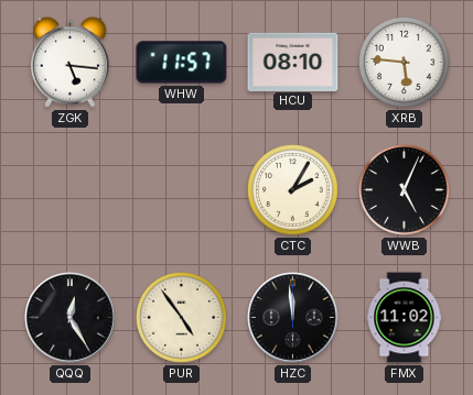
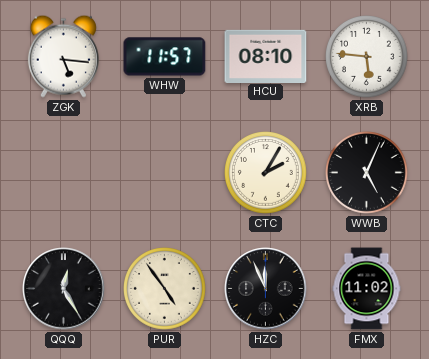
HZC: 11:59 -> 11:56 (266, 289)
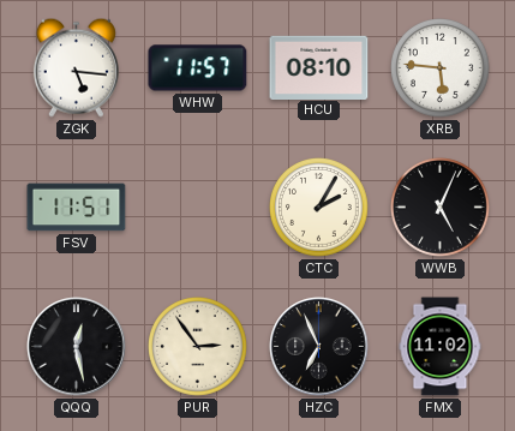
FSV: none -> 11:51 (77, 208)
QQQ: 12:25 -> 12:28 (77, 347)
PUR: 4:54 -> 2:54 (198, 347)
HZC: 11:56 -> 6:56 (319, 347)
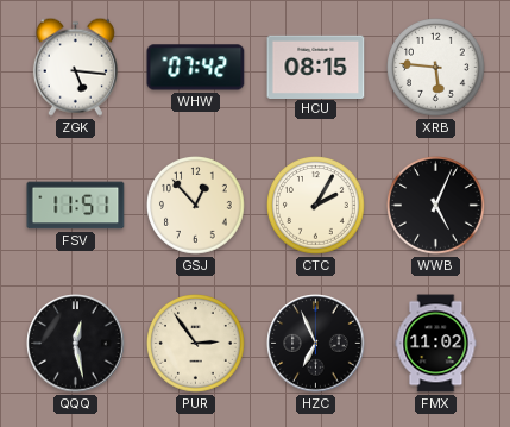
WHW: 11:57 -> 07:42 (196, 68)
HCU: 08:10 -> 08:15 (316, 67)
GSJ: none -> 12:53 (196, 206)
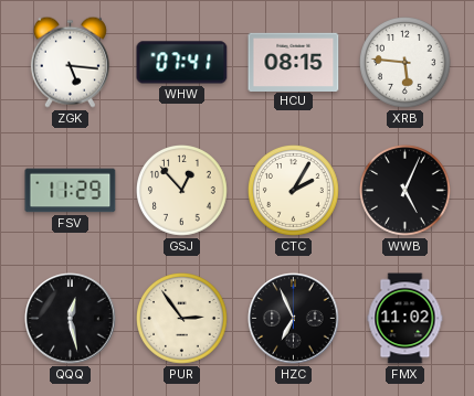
WHW: 07:42 -> 07:41 (182, 63)
FSV: 11:51 -> 11:29 (71, 191)
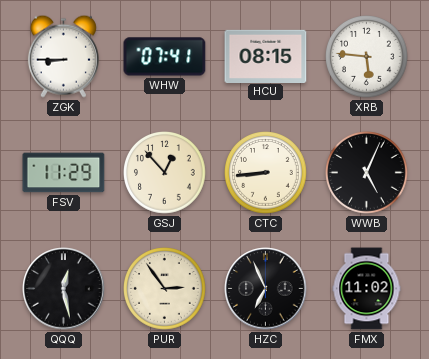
ZGK: 5:16 -> 8:45 (63, 56)
CTC: 2:05 -> 8:44 (266, 173)
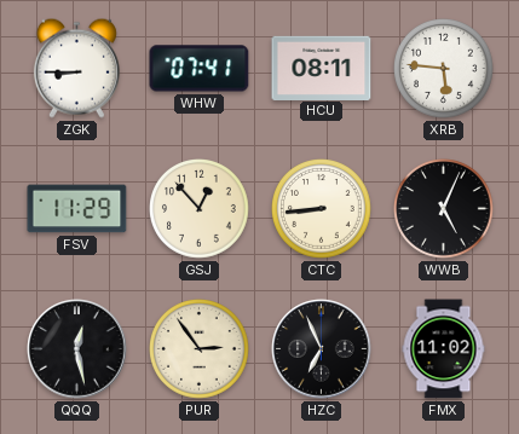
HCU: 08:15 -> 08:11 (322, 68)
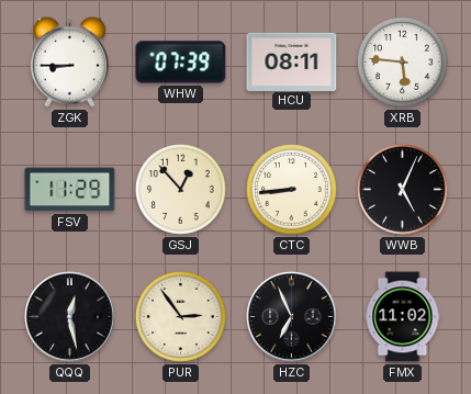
WHW: 07:41 -> 07:39 (181, 63)
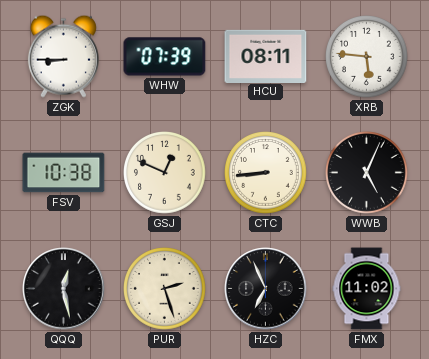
FSV: 11:29 -> 10:38 (64, 173)
GSJ: 12:53 -> 12:49 (165, 173)
PUR: 2:54 -> 2:27 (165, 289)
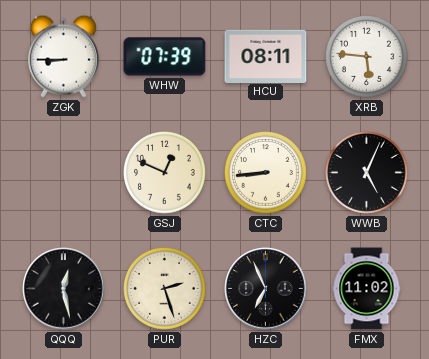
FSV: 10:38 -> none (64, 173)
